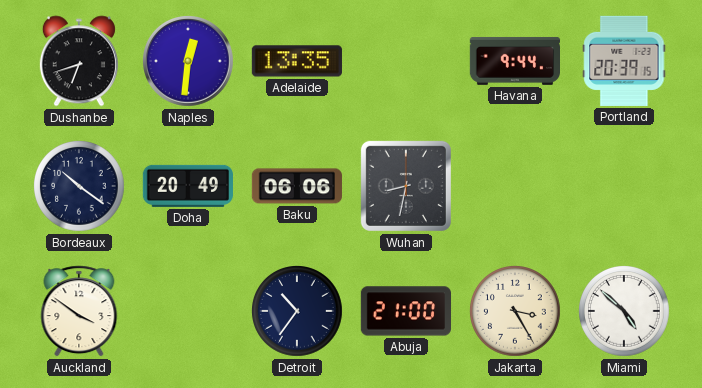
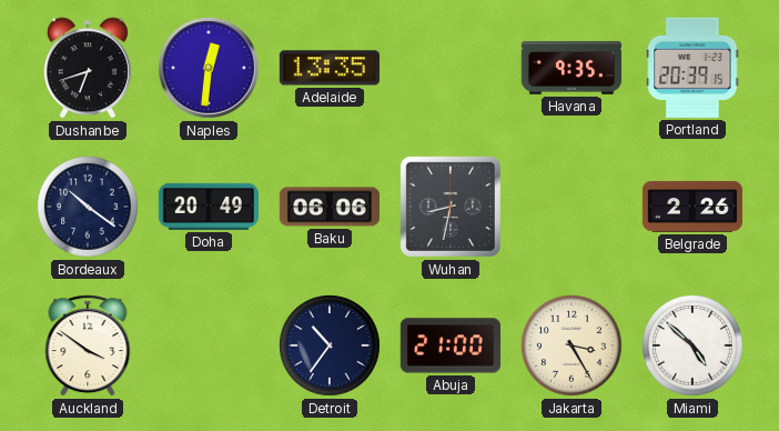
Havana: 9:44 -> 9:35 (570, 68)
Belgrade: none -> 2:26 (691, 207)
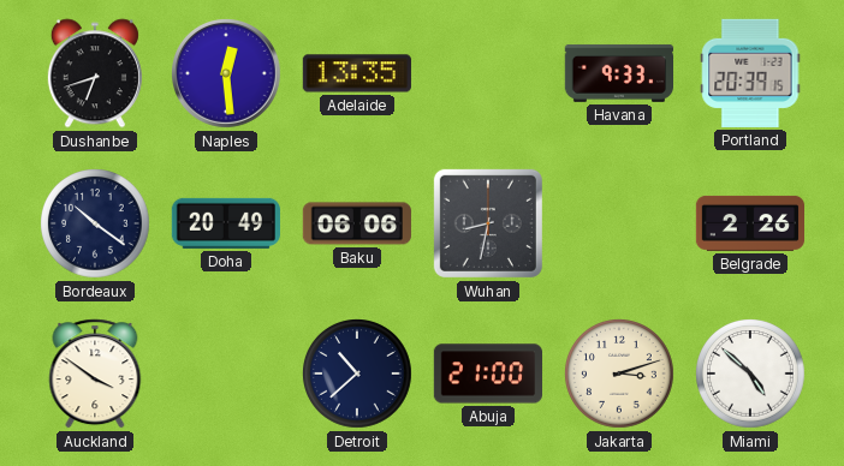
Naples: 12:31 -> 12:29 (227, 74)
Havana: 9:35 -> 9:33 (618, 73)
Detroit: 10:36 -> 10:38 (358, 375)
Jakarta: 3:25 -> 3:12 (620, 375)
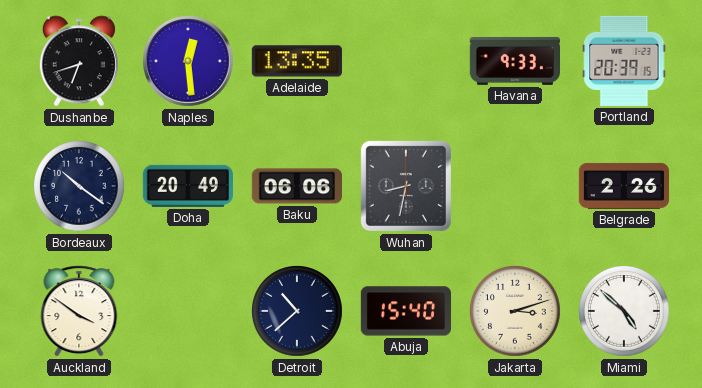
Abuja: 21:00 -> 15:40 (405, 311)
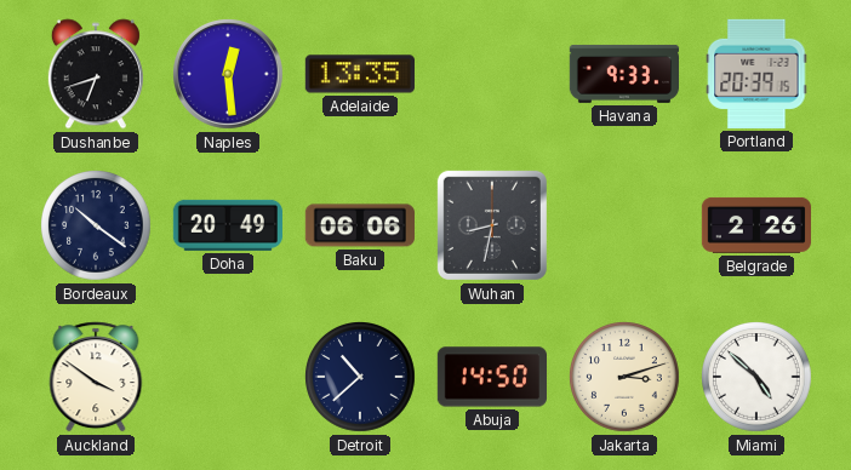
Abuja: 15:40 -> 14:50 (491, 377)
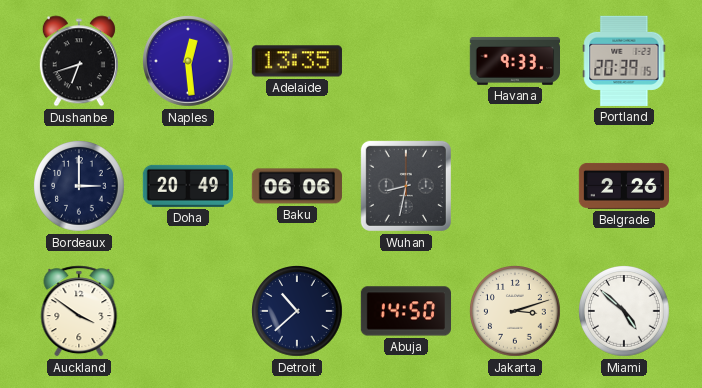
Bordeaux: 10:21 -> 3:00 (80, 187)
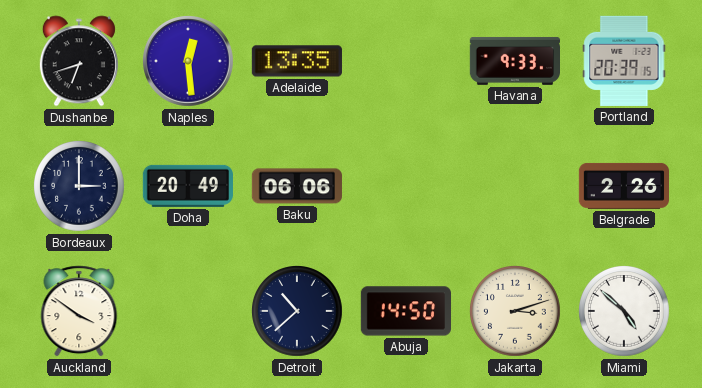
Wuhan: 8:32 -> none (406, 186)
